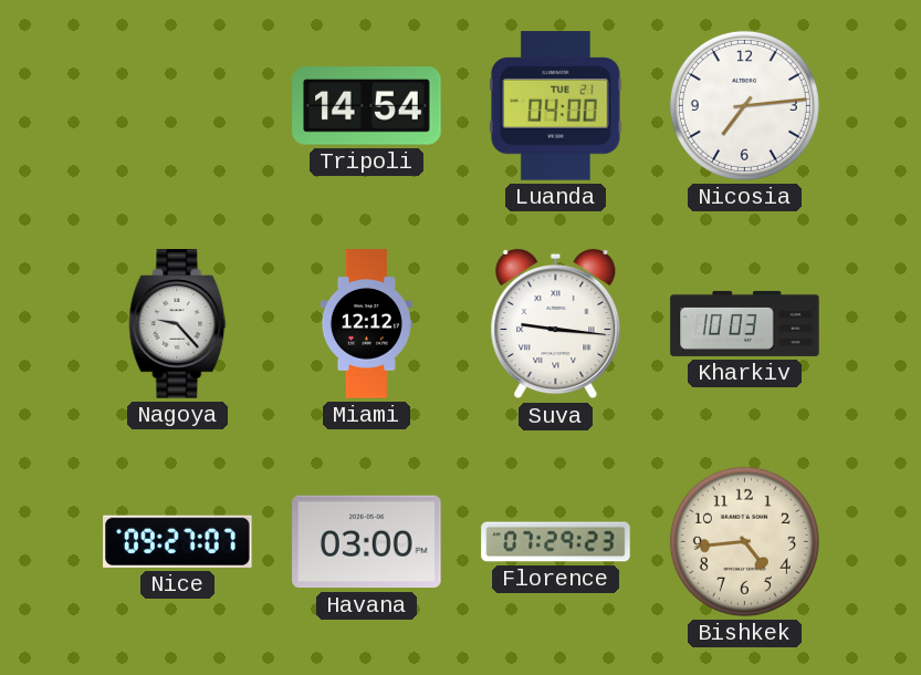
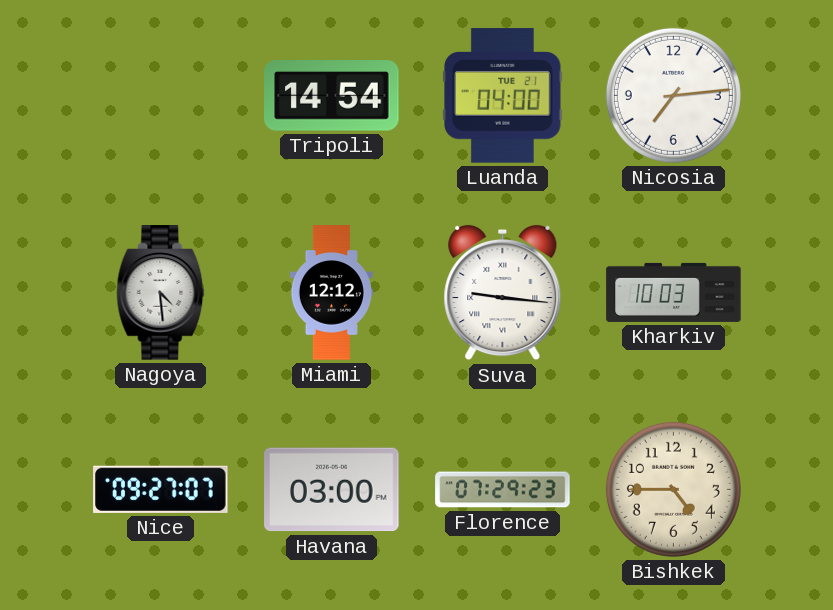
Nagoya: 9:23 -> 4:29 (161, 293)
Bishkek: 4:44 -> 4:45 (673, 489)
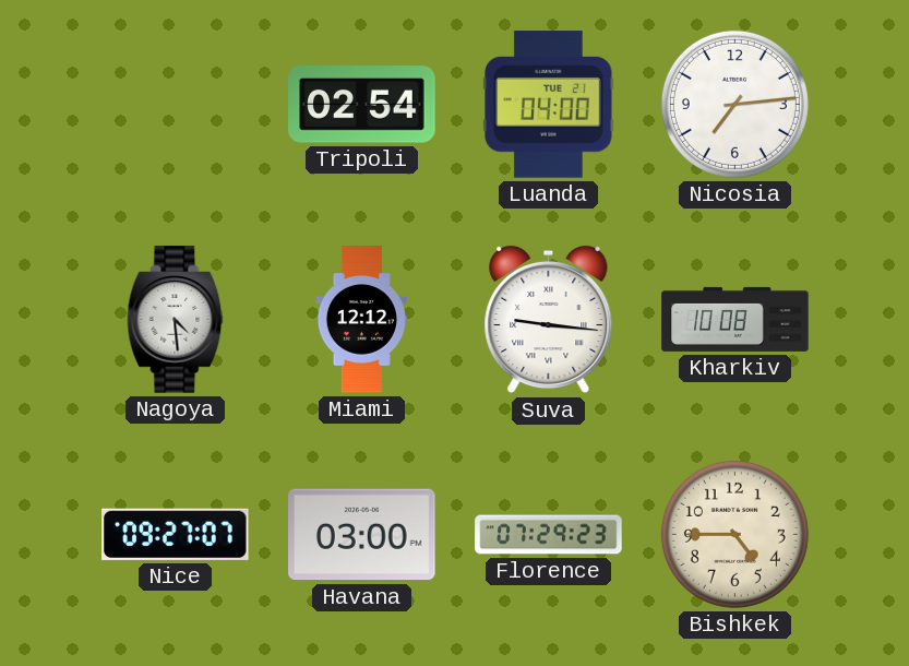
Tripoli: 14:54 -> 02:54 (362, 105)
Kharkiv: 10:03 -> 10:08 (735, 319)
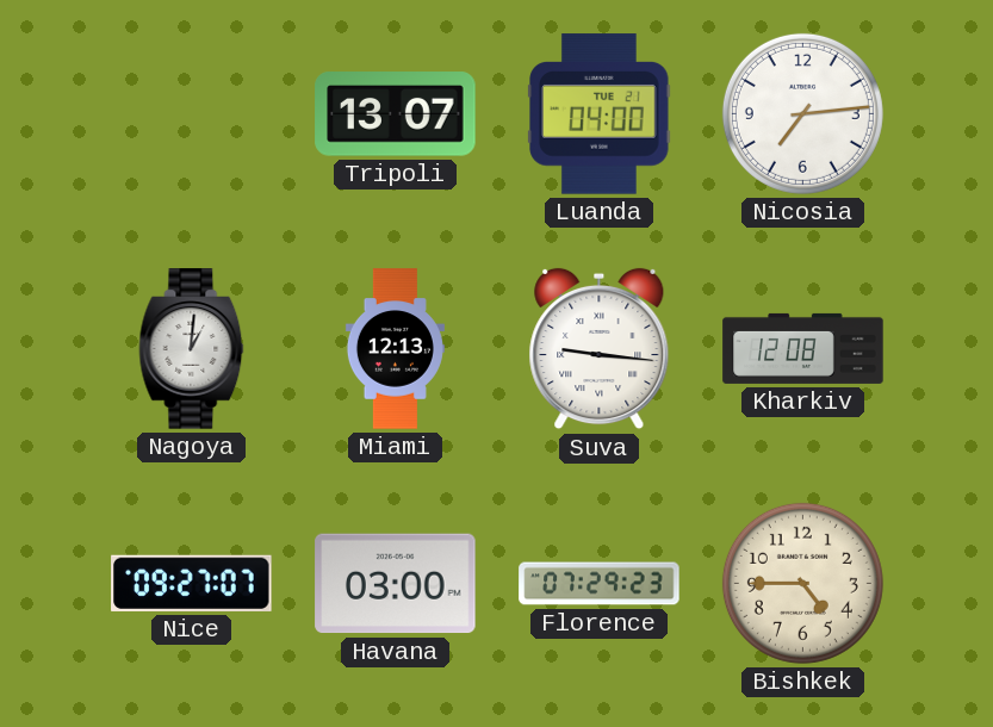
Tripoli: 02:54 -> 13:07 (396, 114)
Nagoya: 4:29 -> 1:01 (192, 349)
Miami: 12:12 -> 12:13 (395, 349)
Kharkiv: 10:08 -> 12:08 (803, 348)
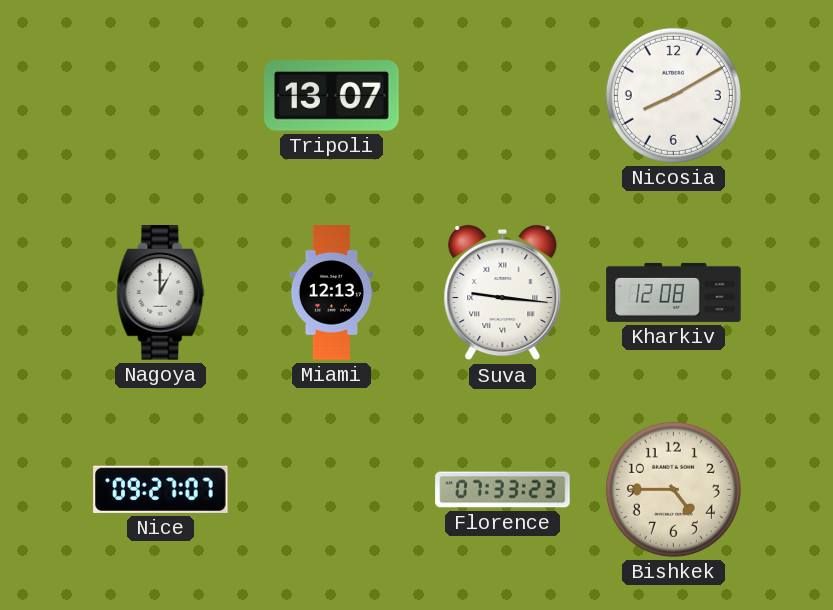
Luanda: 04:00 -> none (600, 114)
Nicosia: 7:14 -> 8:10 (673, 95)
Nagoya: 1:01 -> 1:00 (161, 293)
Havana: 03:00 -> none (396, 584)
Florence: 07:29 -> 07:33 (503, 490)
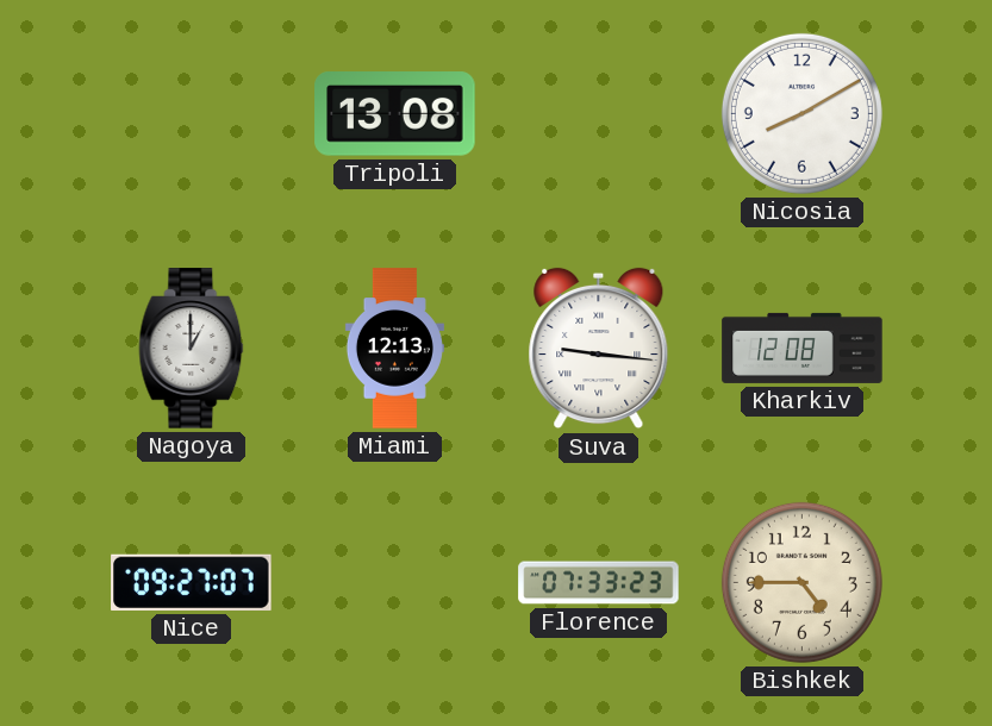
Tripoli: 13:07 -> 13:08 (395, 114)
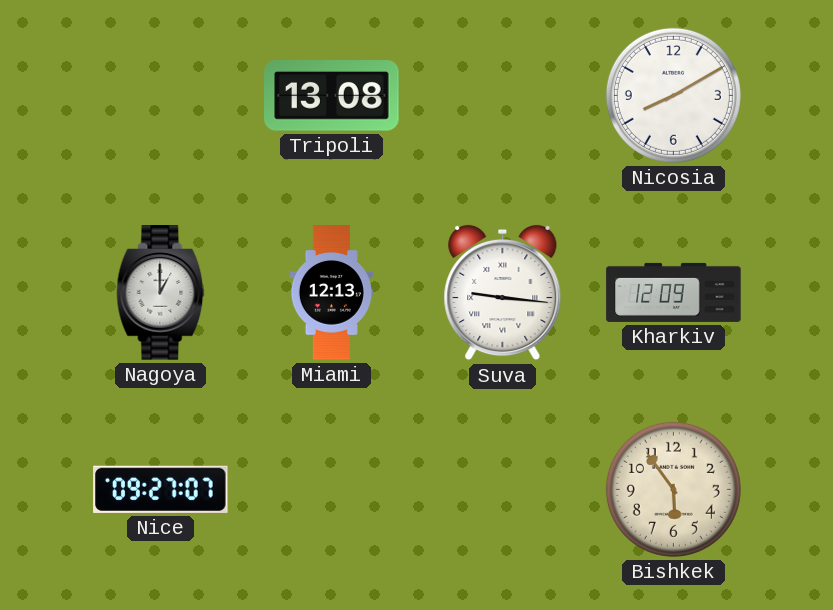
Kharkiv: 12:08 -> 12:09 (674, 292)
Florence: 07:33 -> none (599, 583)
Bishkek: 4:45 -> 5:54 (673, 489)
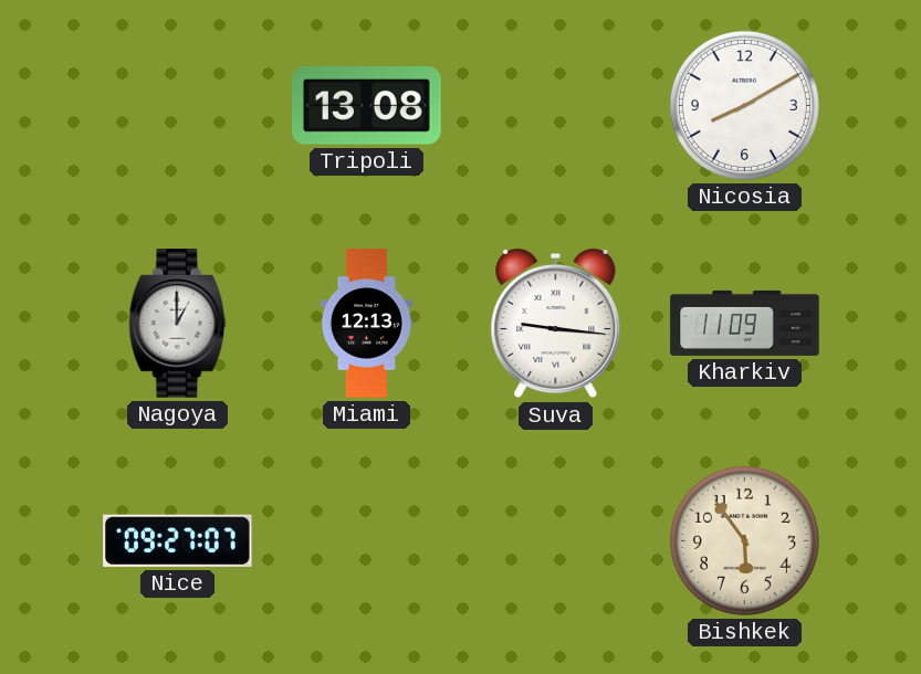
Kharkiv: 12:09 -> 11:09 (745, 323)
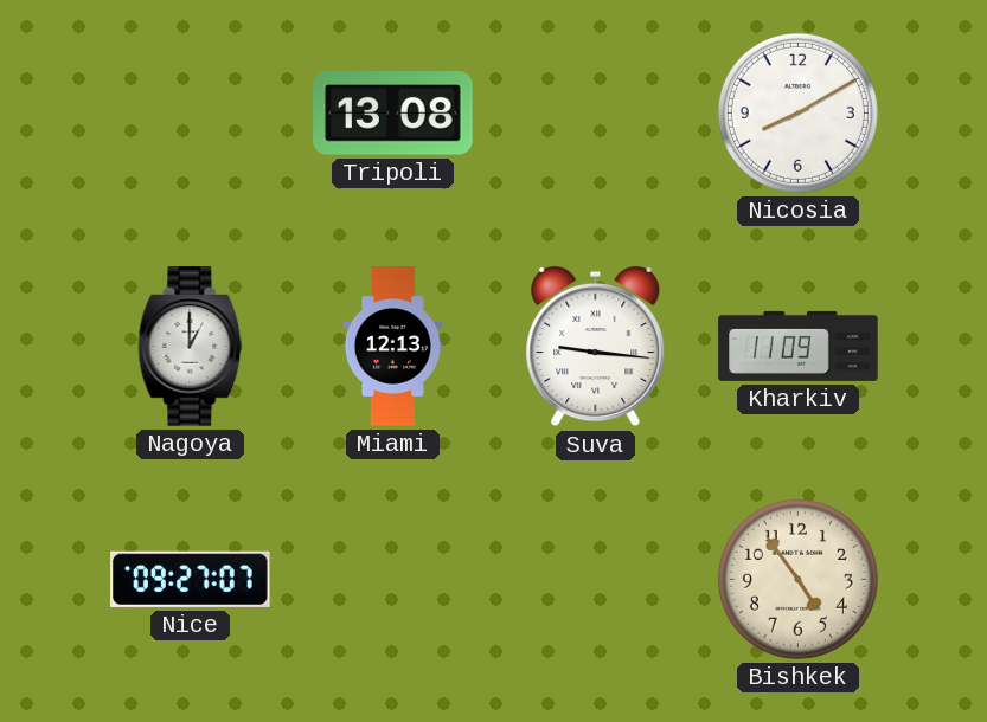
Bishkek: 5:54 -> 4:54 (797, 579)
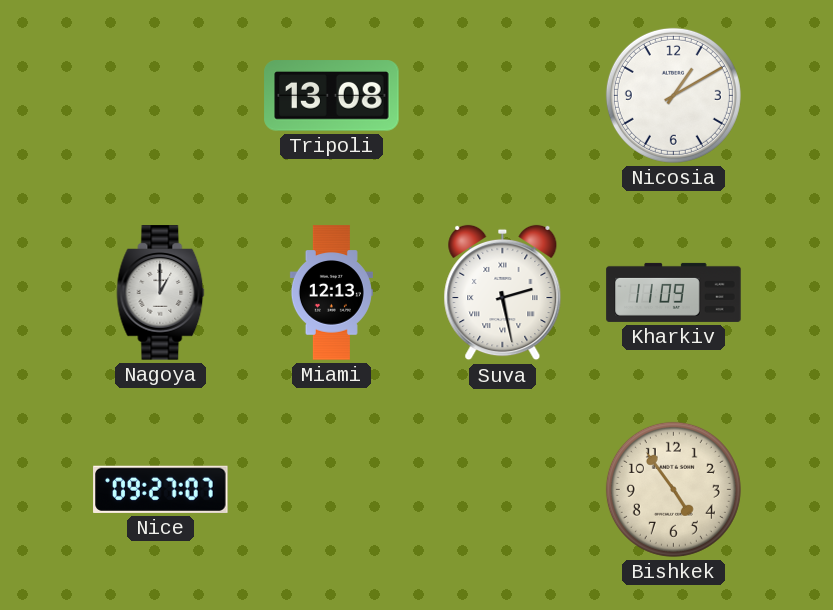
Nicosia: 8:10 -> 1:10 (673, 95)
Suva: 9:16 -> 2:28 (503, 293)
